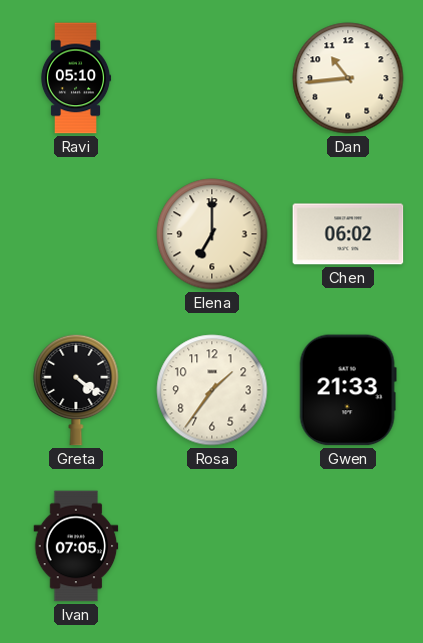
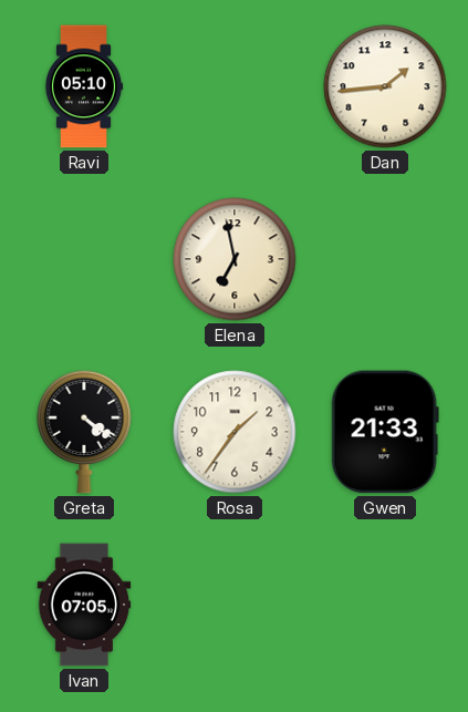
Dan: 10:44 -> 1:44 (385, 86)
Elena: 7:00 -> 6:58 (235, 259)
Chen: 06:02 -> none (348, 234)
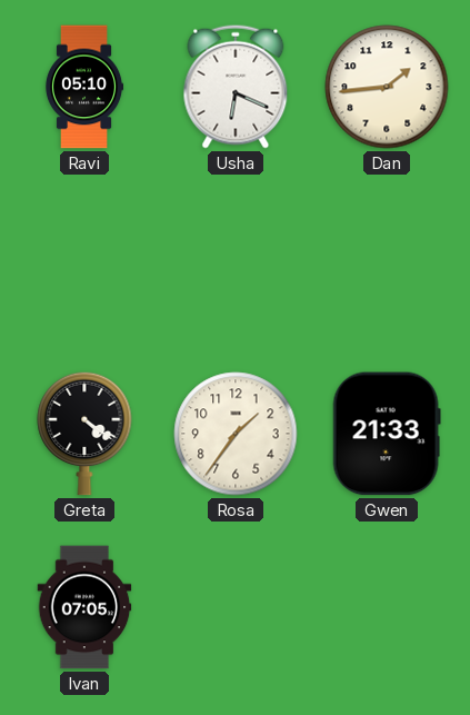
Usha: none -> 6:19 (236, 87)
Elena: 6:58 -> none (235, 259)
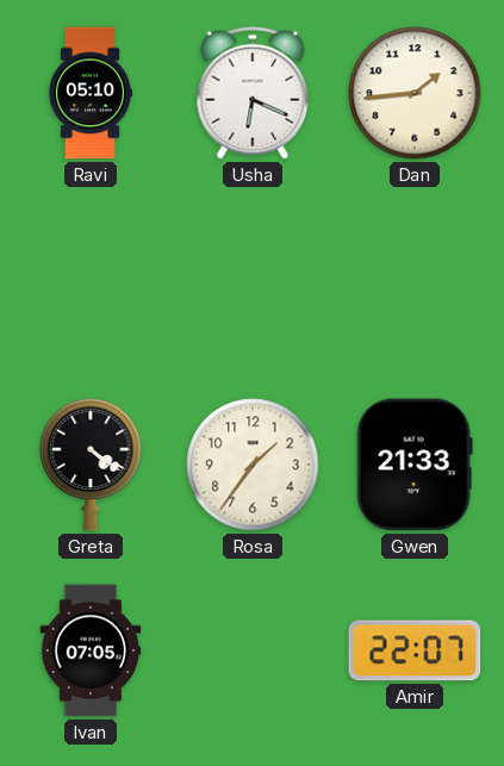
Amir: none -> 22:07 (415, 650)
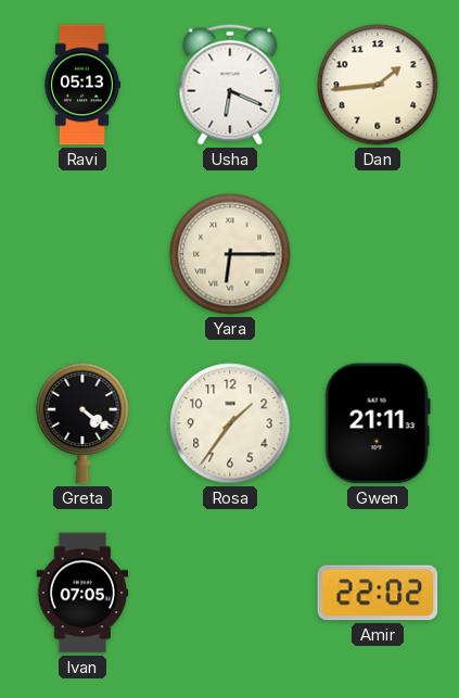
Ravi: 05:10 -> 05:13 (82, 85)
Yara: none -> 6:15 (230, 254)
Gwen: 21:33 -> 21:11 (378, 423)
Amir: 22:07 -> 22:02 (378, 593)
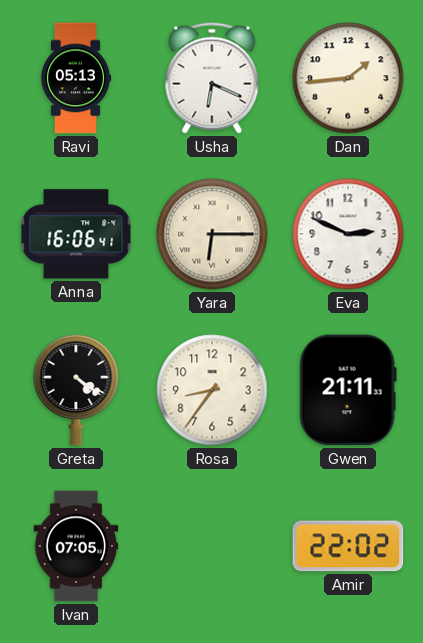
Anna: none -> 16:06 (76, 234)
Eva: none -> 2:49 (348, 234)
Rosa: 1:36 -> 8:36 (212, 390)
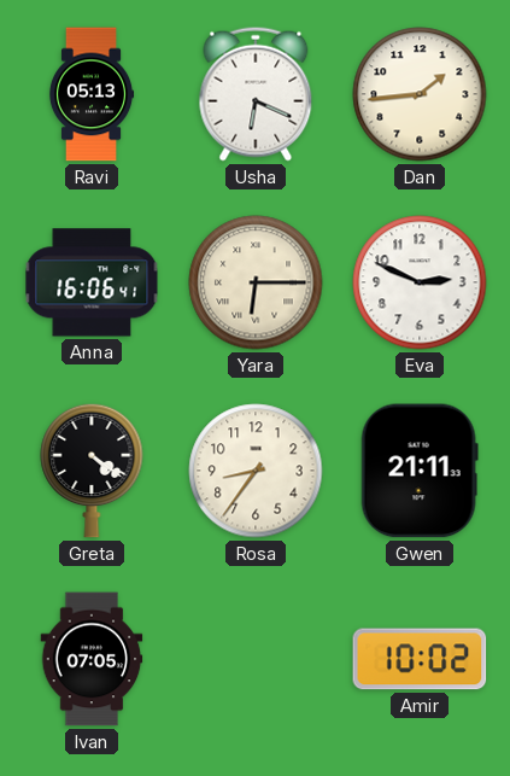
Amir: 22:02 -> 10:02 (420, 659)
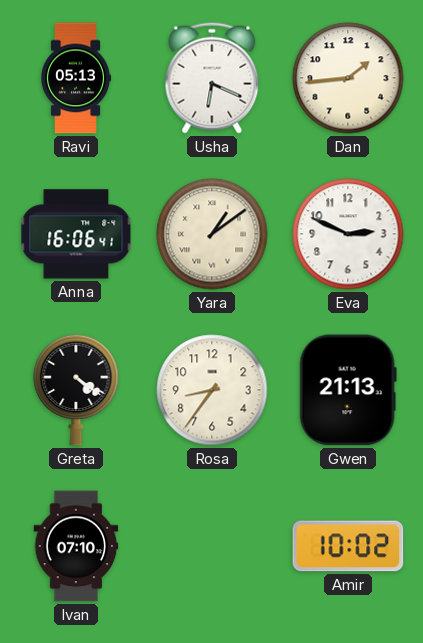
Yara: 6:15 -> 1:09 (212, 234)
Gwen: 21:11 -> 21:13 (348, 390)
Ivan: 07:05 -> 07:10 (76, 546)
